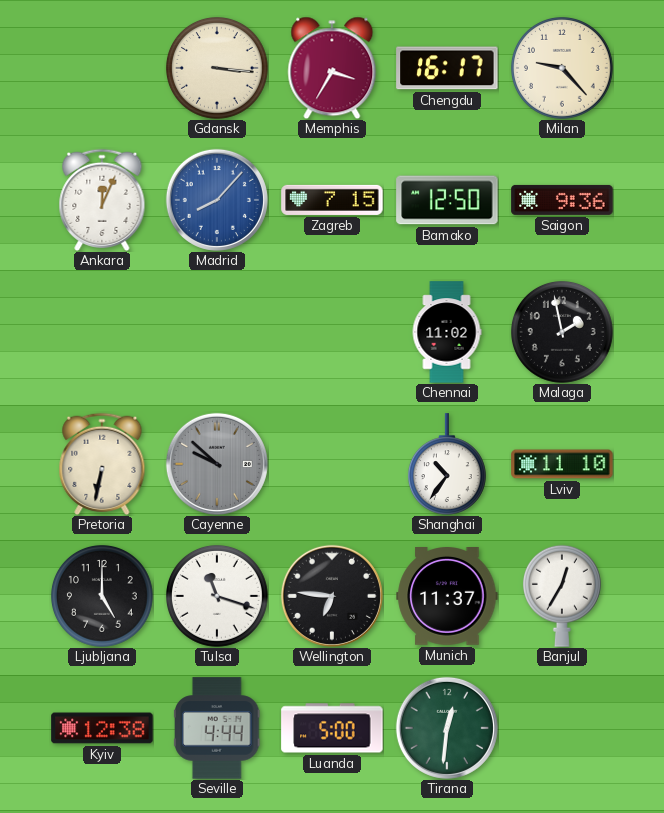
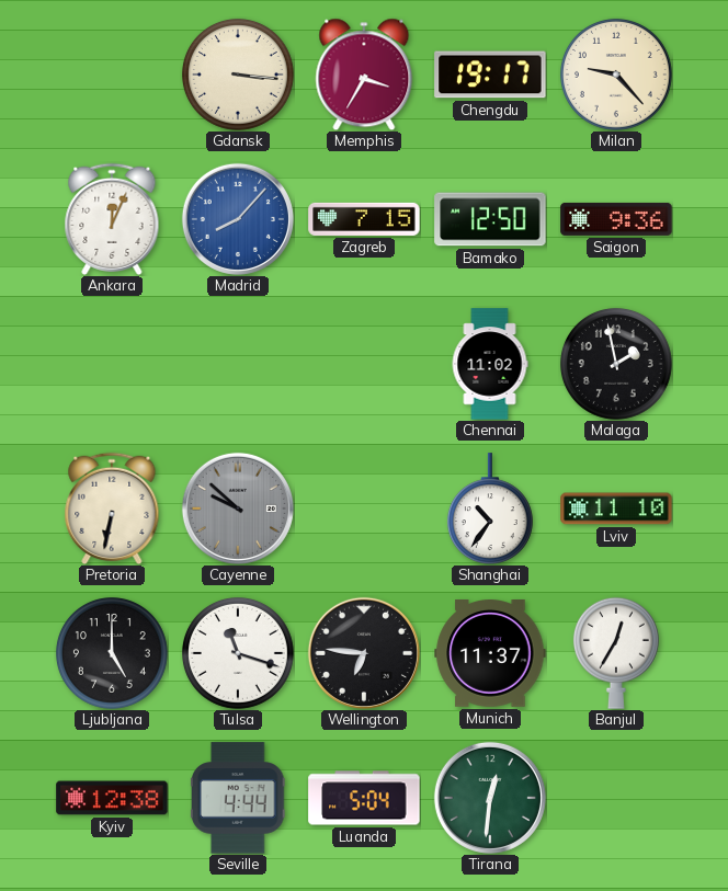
Chengdu: 16:17 -> 19:17 (490, 75)
Luanda: 5:00 -> 5:04 (364, 798)
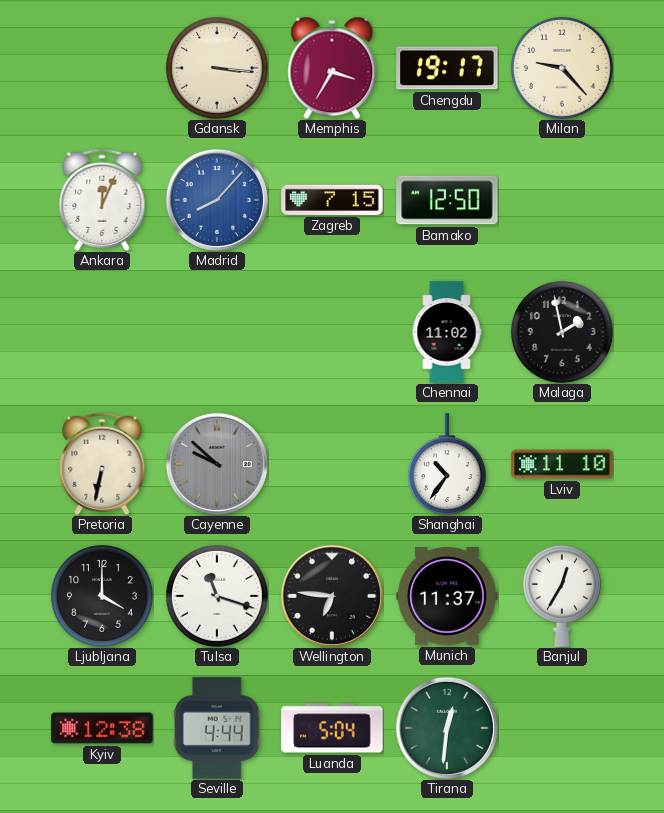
Saigon: 9:36 -> none (616, 219)
Ljubljana: 5:00 -> 4:00 (102, 596)
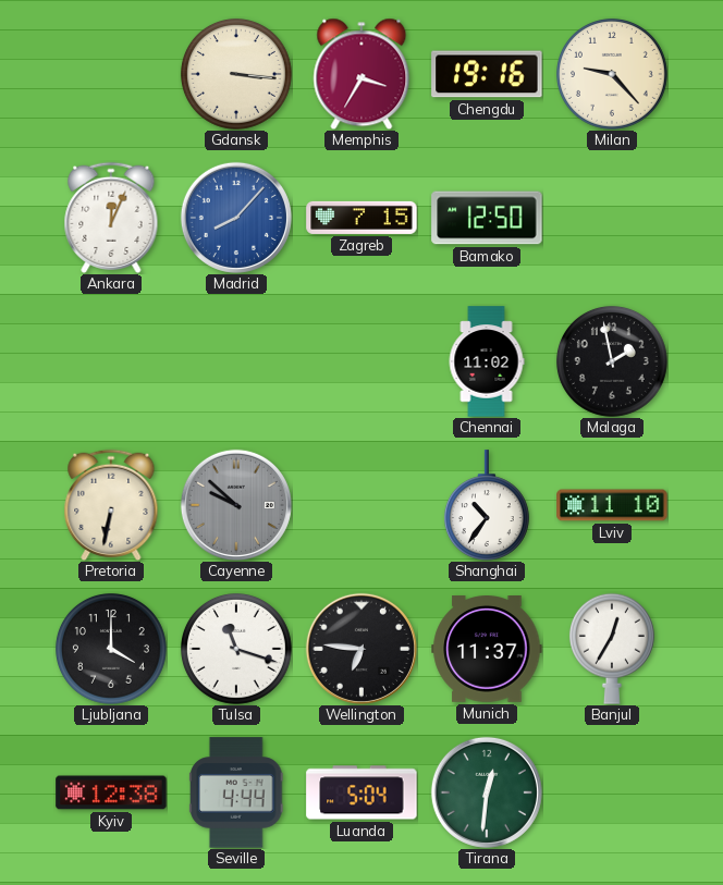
Chengdu: 19:17 -> 19:16 (487, 74)
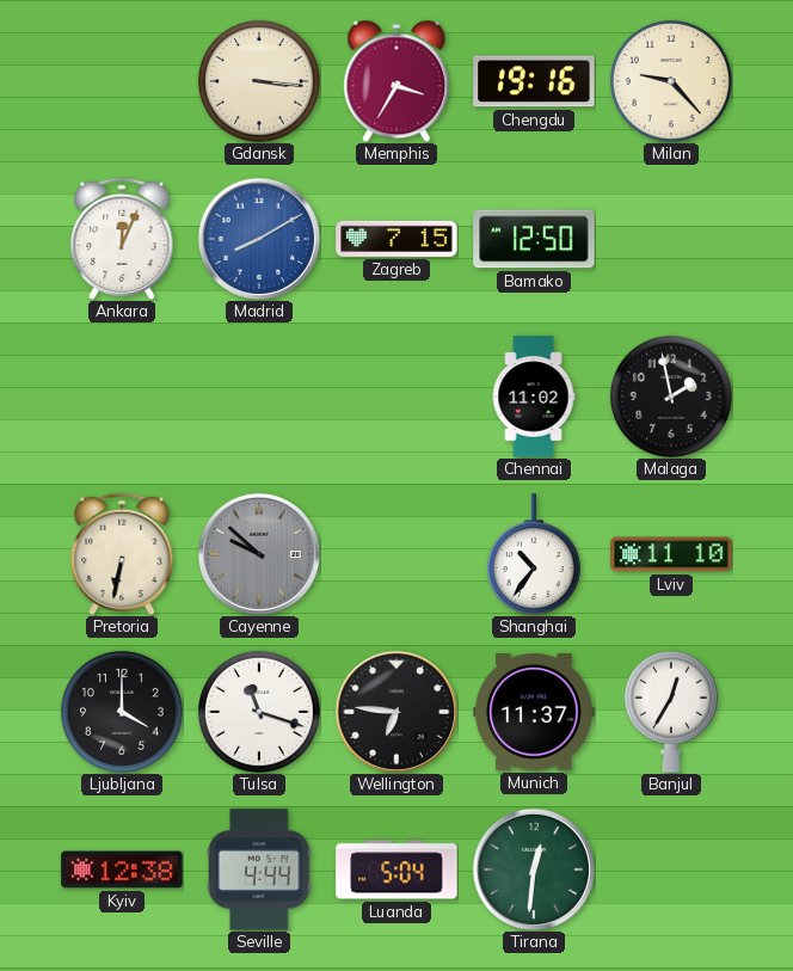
Madrid: 8:07 -> 8:10 (259, 239)
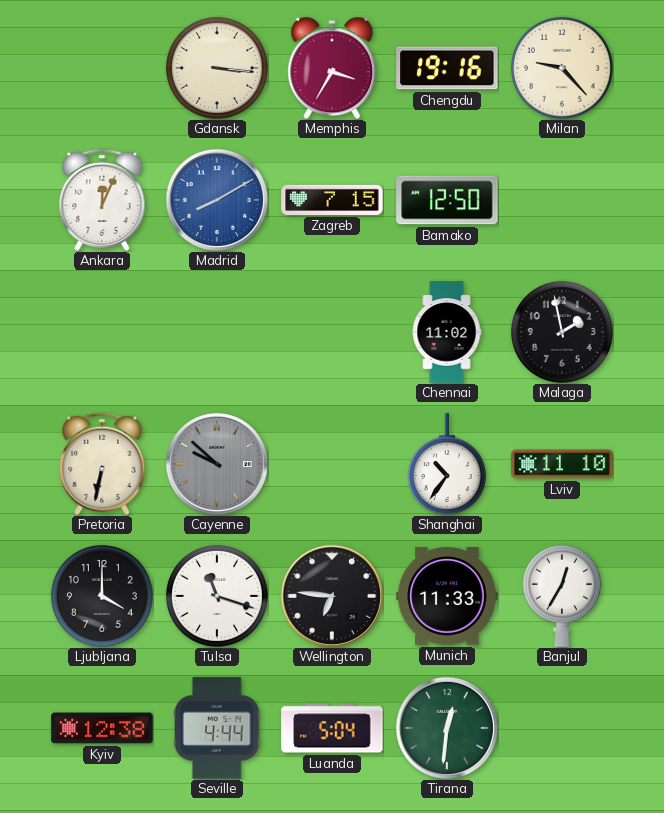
Munich: 11:37 -> 11:33 (447, 597)
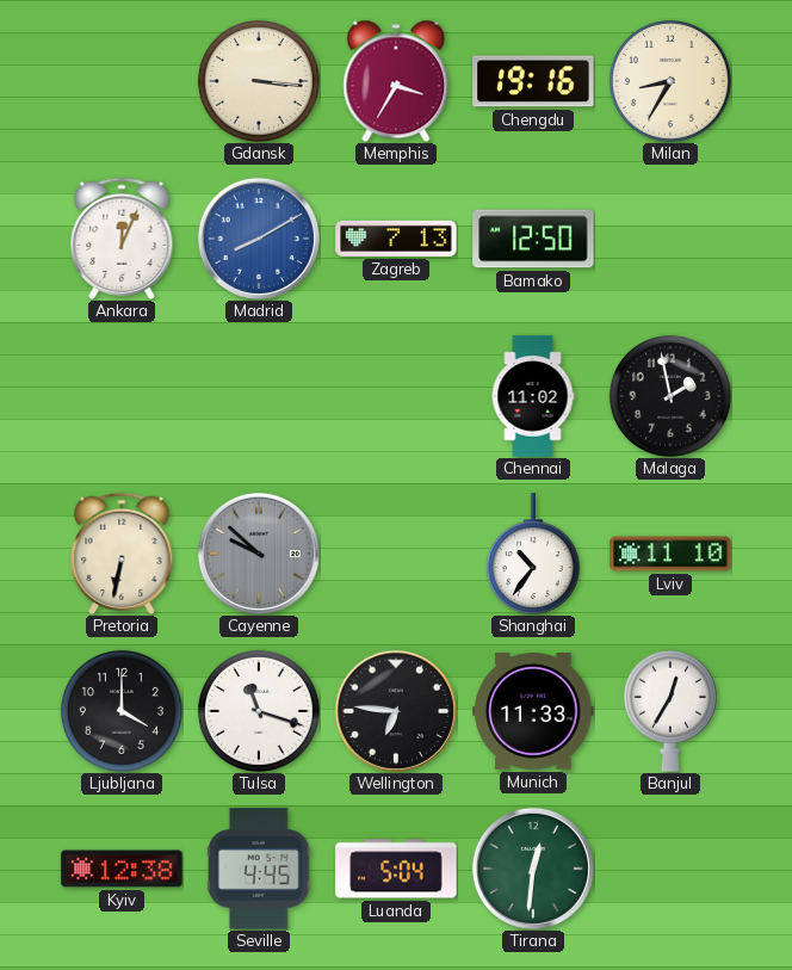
Milan: 9:23 -> 8:35 (670, 81)
Zagreb: 7:15 -> 7:13 (396, 239)
Seville: 4:44 -> 4:45 (259, 869)
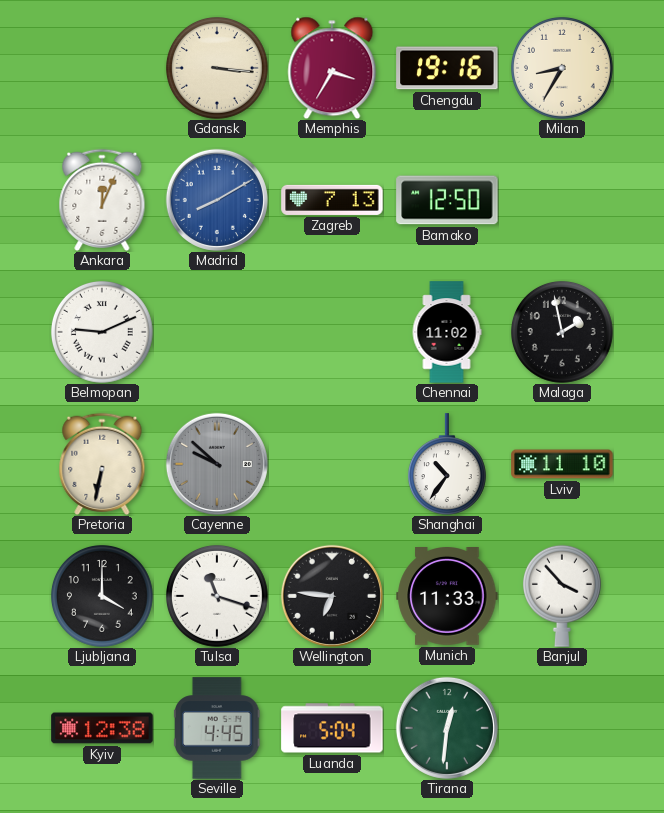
Belmopan: none -> 9:11 (102, 332)
Banjul: 12:35 -> 3:53 (562, 596)
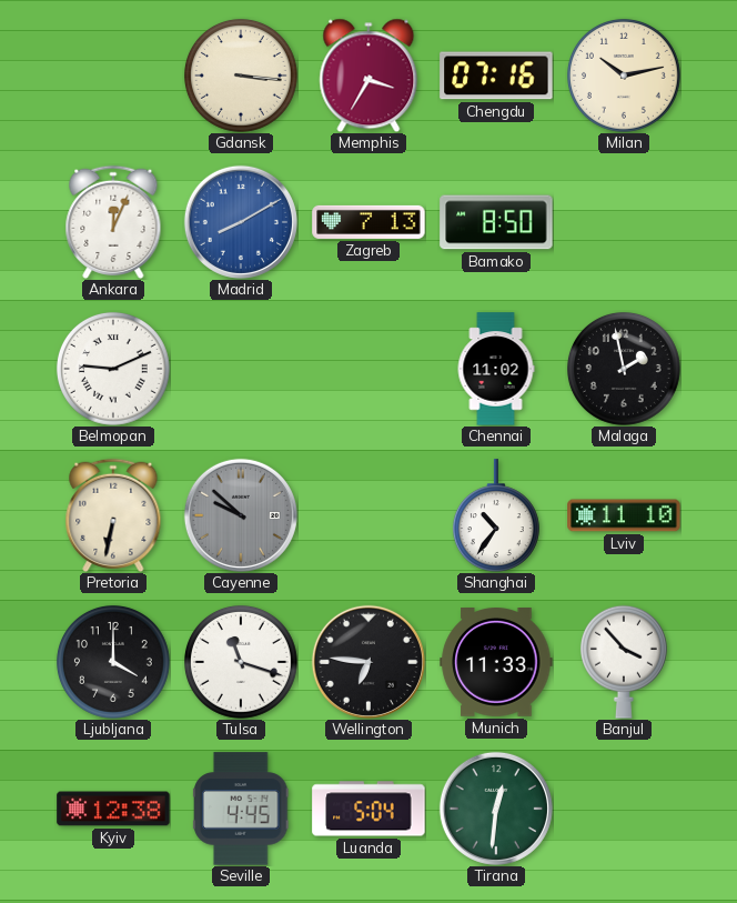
Chengdu: 19:16 -> 07:16 (496, 76)
Milan: 8:35 -> 10:13 (624, 76)
Bamako: 12:50 -> 8:50 (496, 222)
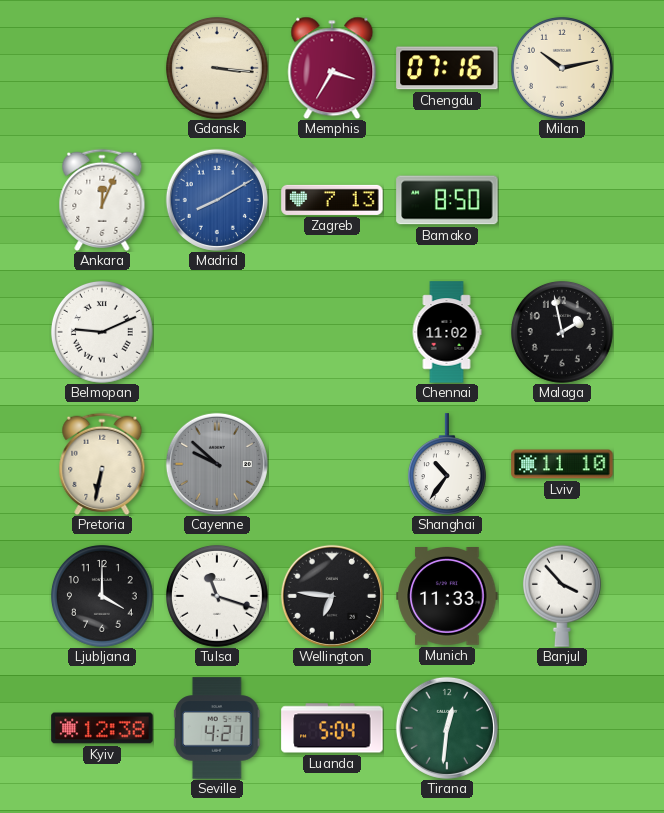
Seville: 4:45 -> 4:21 (217, 728)
